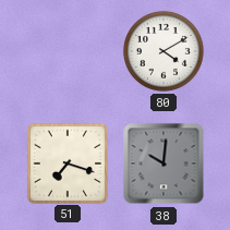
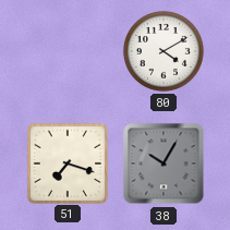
38: 10:01 -> 10:05 (164, 164)
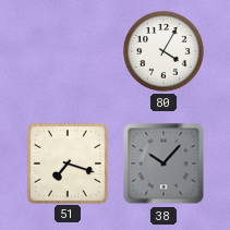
80: 4:10 -> 4:05 (164, 51)
38: 10:05 -> 10:07 (164, 164)
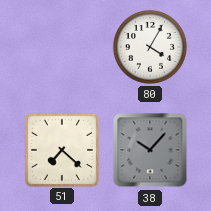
51: 7:18 -> 7:22 (61, 149)
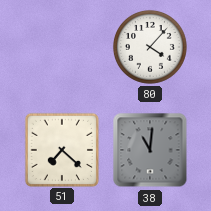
80: 4:05 -> 4:07 (150, 47)
38: 10:07 -> 11:01 (150, 150)
